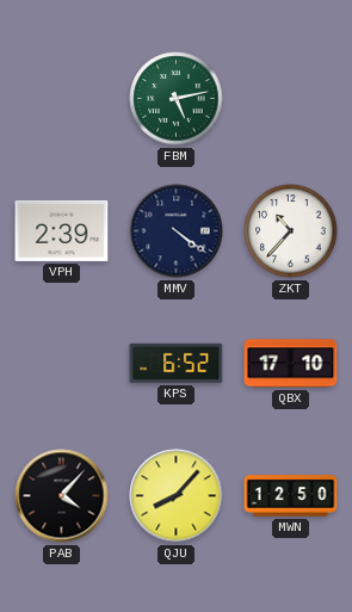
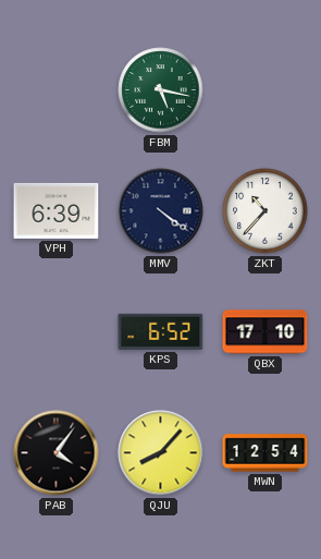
FBM: 5:13 -> 5:17 (161, 90)
VPH: 2:39 -> 6:39 (57, 210)
PAB: 4:07 -> 4:06 (57, 453)
MWN: 12:50 -> 12:54 (266, 453)
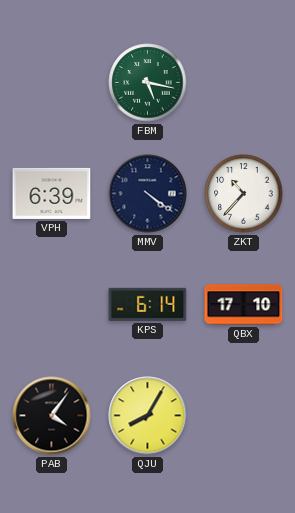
KPS: 6:52 -> 6:14 (148, 304)
QJU: 8:07 -> 8:05 (148, 416)
MWN: 12:54 -> none (266, 453)
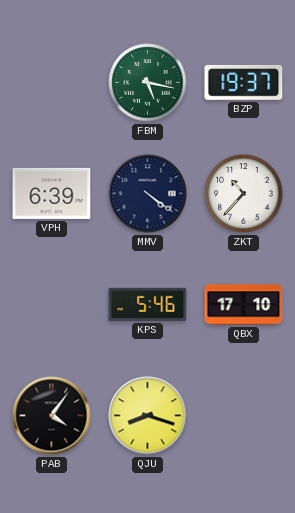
BZP: none -> 19:37 (244, 82)
KPS: 6:14 -> 5:46 (148, 304)
QJU: 8:05 -> 8:18 (148, 416)
